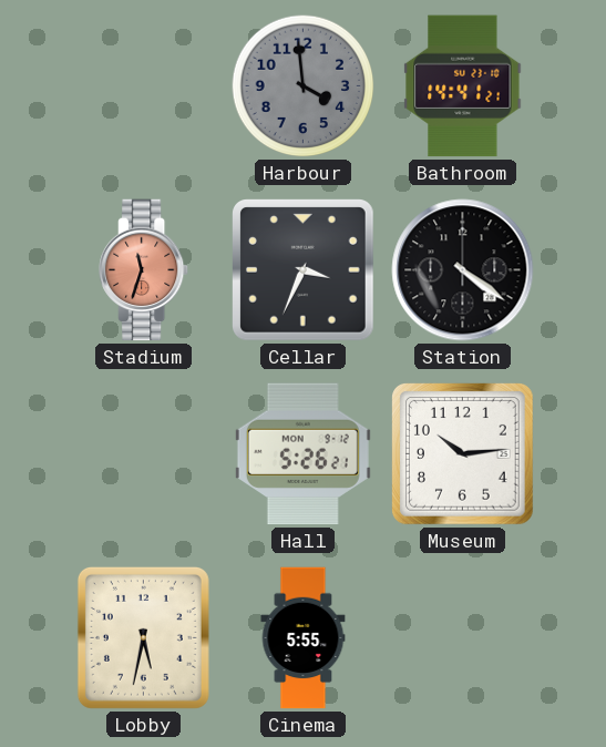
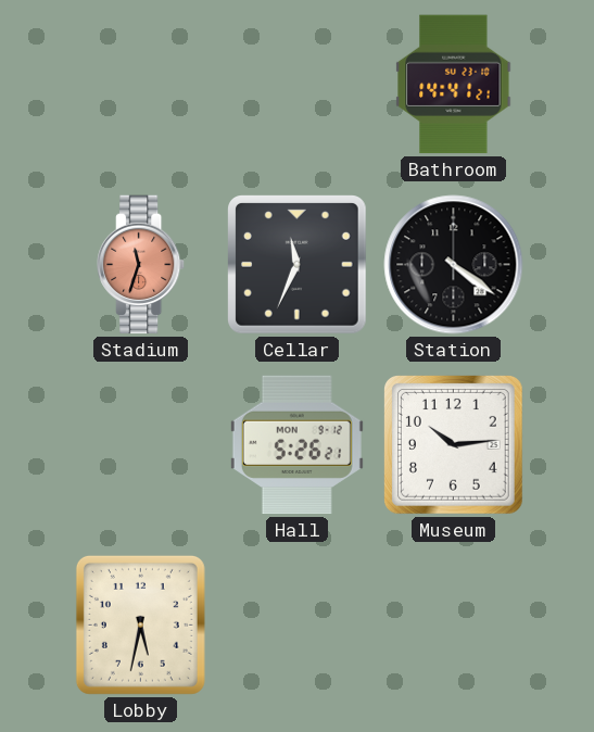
Harbour: 3:59 -> none (304, 86)
Cellar: 3:34 -> 11:34 (298, 265)
Cinema: 5:55 -> none (304, 638)
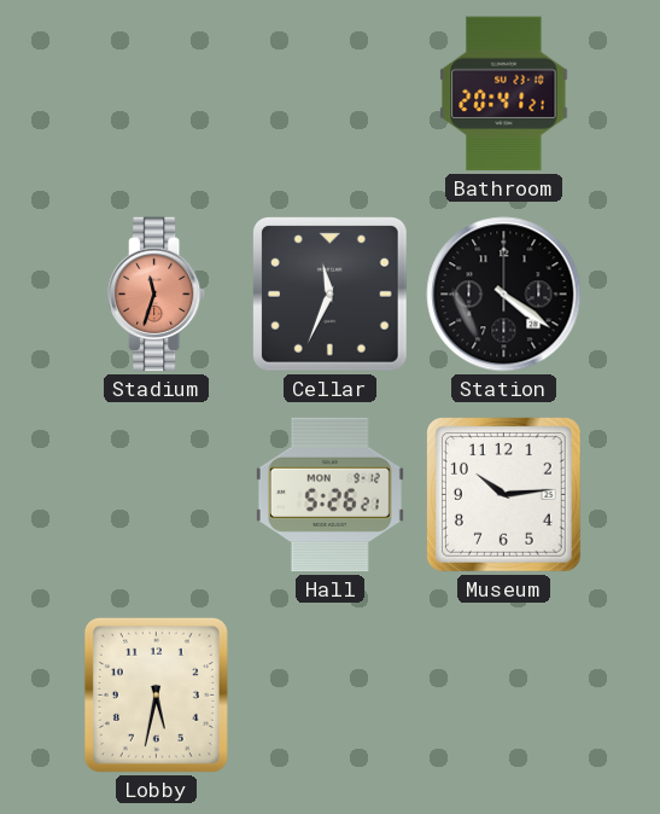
Bathroom: 14:41 -> 20:41 (504, 94)
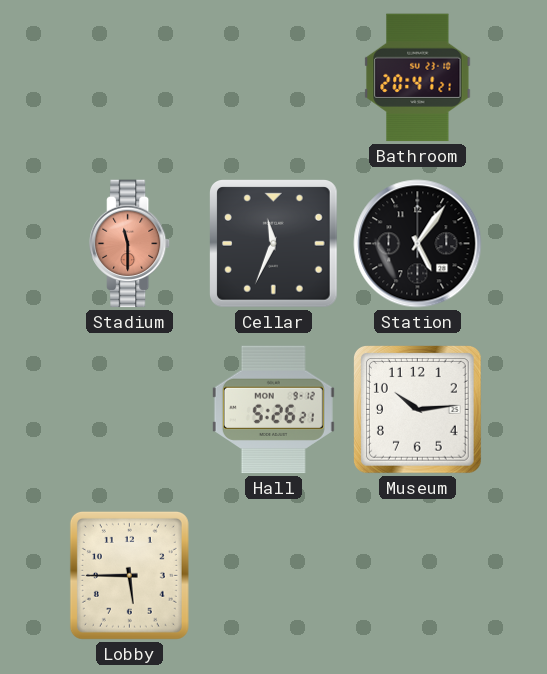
Stadium: 11:33 -> 11:30 (131, 244)
Station: 4:21 -> 5:06 (418, 244)
Lobby: 5:32 -> 5:45 (129, 575)
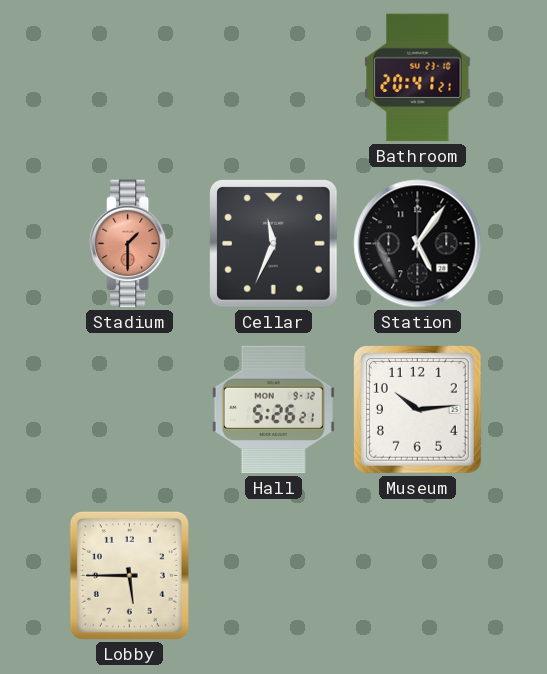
Stadium: 11:30 -> 1:30 (131, 244)
